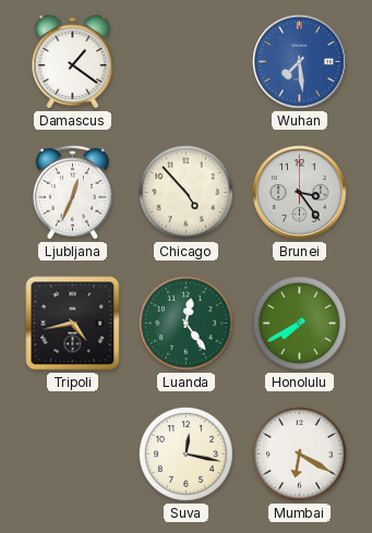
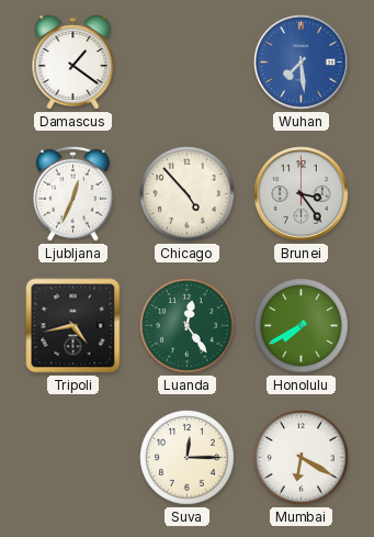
Suva: 12:17 -> 12:15 (188, 458)
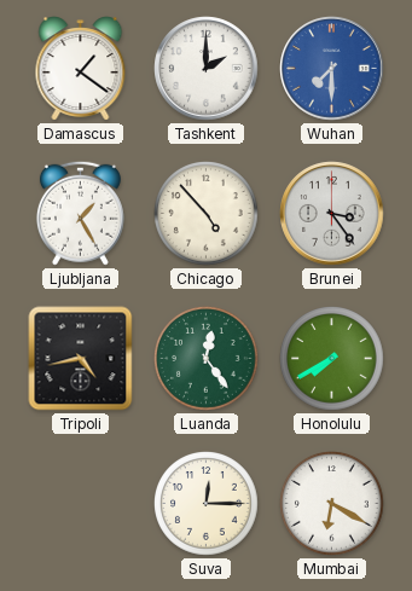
Tashkent: none -> 2:00 (207, 69)
Wuhan: 7:29 -> 7:30 (332, 69)
Ljubljana: 12:34 -> 1:25 (80, 213)
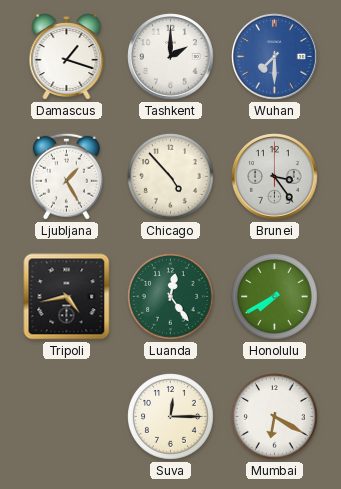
Damascus: 1:21 -> 1:18 (67, 57)
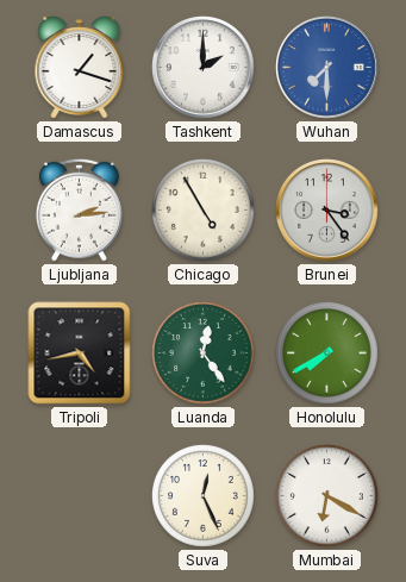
Ljubljana: 1:25 -> 2:14 (79, 209)
Chicago: 4:53 -> 4:55 (204, 211)
Suva: 12:15 -> 12:26 (204, 496)
